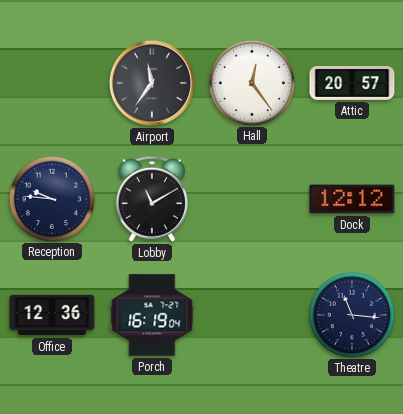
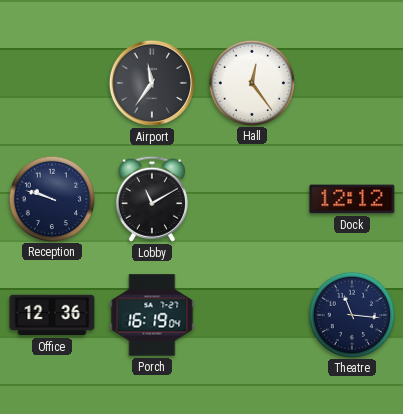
Attic: 20:57 -> none (352, 83)
Reception: 9:46 -> 9:48 (51, 198)
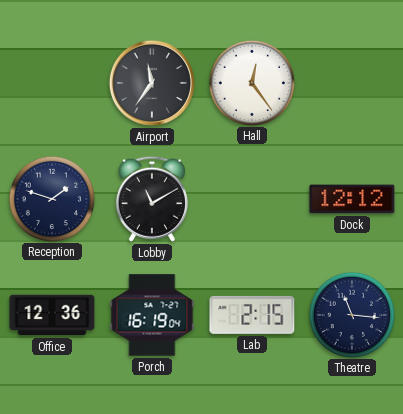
Reception: 9:48 -> 1:48 (51, 198)
Lab: none -> 2:15 (252, 315)
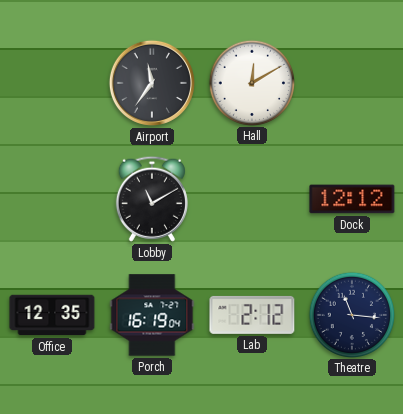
Hall: 12:24 -> 12:10 (251, 82)
Reception: 1:48 -> none (51, 198)
Office: 12:36 -> 12:35 (52, 315)
Lab: 2:15 -> 2:12 (252, 315)
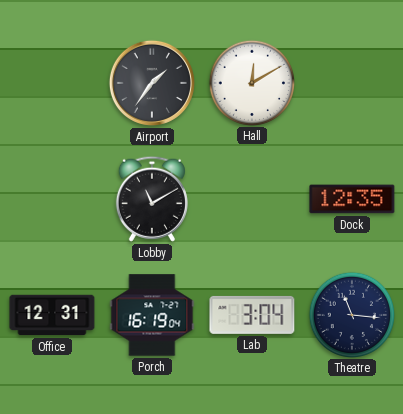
Airport: 11:36 -> 1:36 (152, 83)
Dock: 12:12 -> 12:35 (352, 199)
Office: 12:35 -> 12:31 (52, 315)
Lab: 2:12 -> 3:04 (252, 315)
